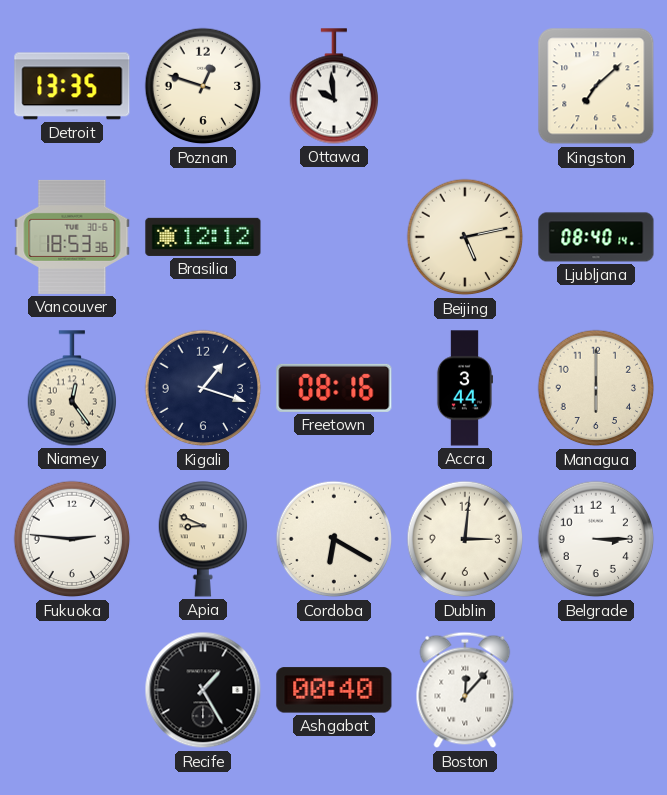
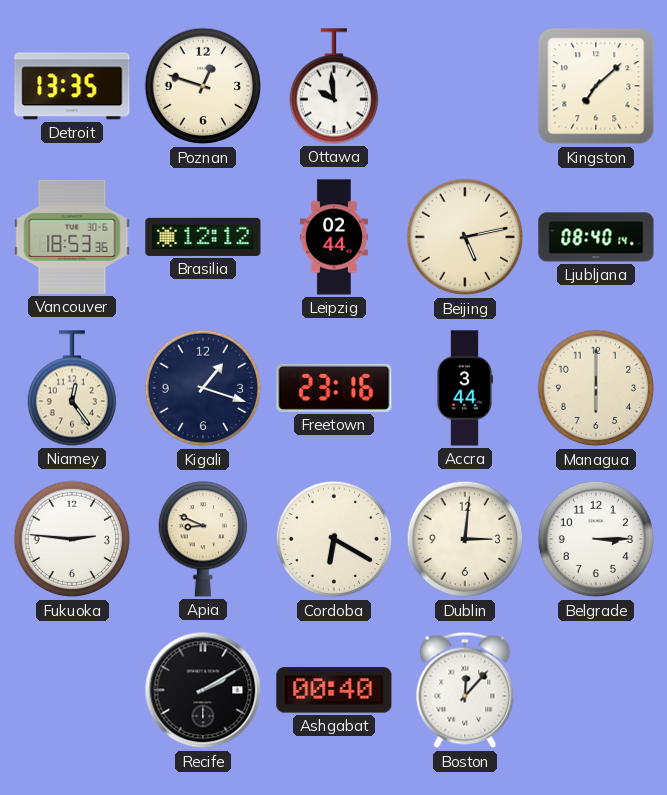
Leipzig: none -> 02:44 (334, 237)
Freetown: 08:16 -> 23:16 (334, 388)
Recife: 1:25 -> 2:10 (203, 690)
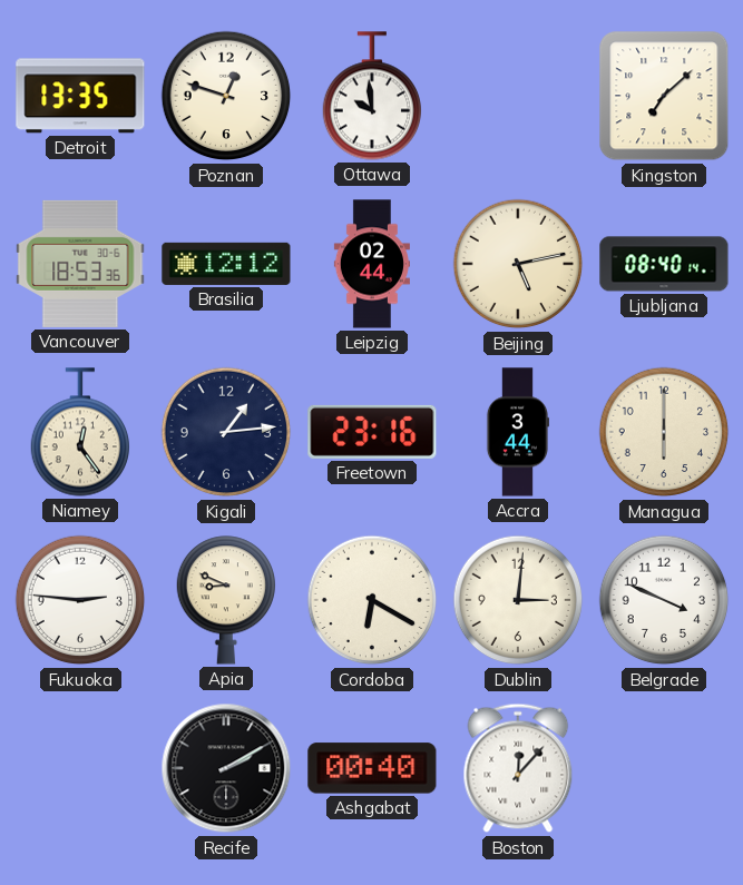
Kigali: 1:18 -> 1:14 (226, 432)
Belgrade: 3:15 -> 3:49 (664, 600)
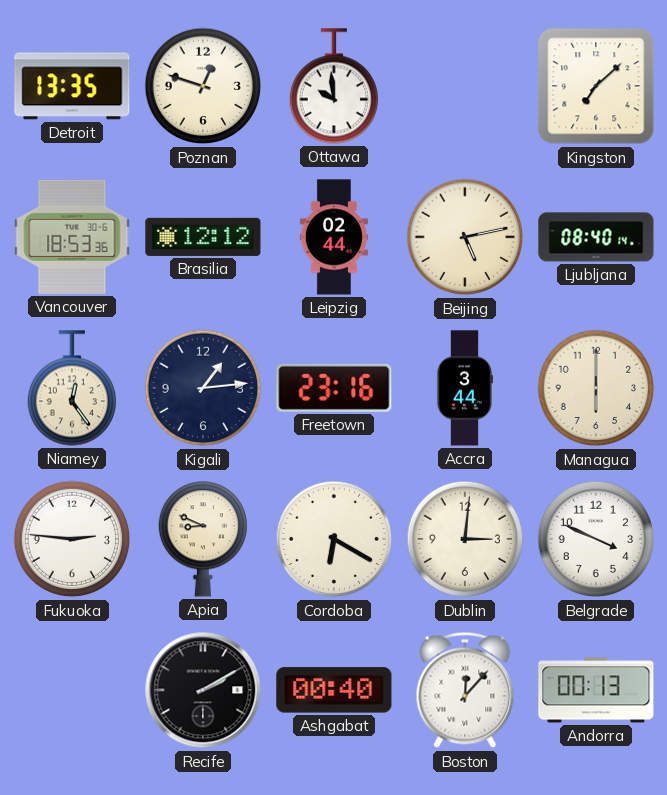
Andorra: none -> 00:13 (596, 690)
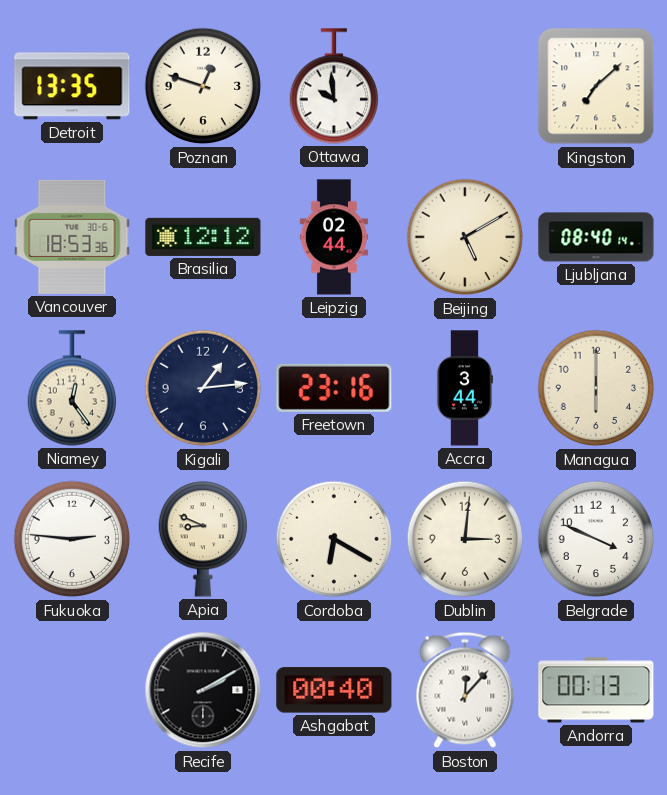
Beijing: 5:13 -> 5:10 (465, 237)
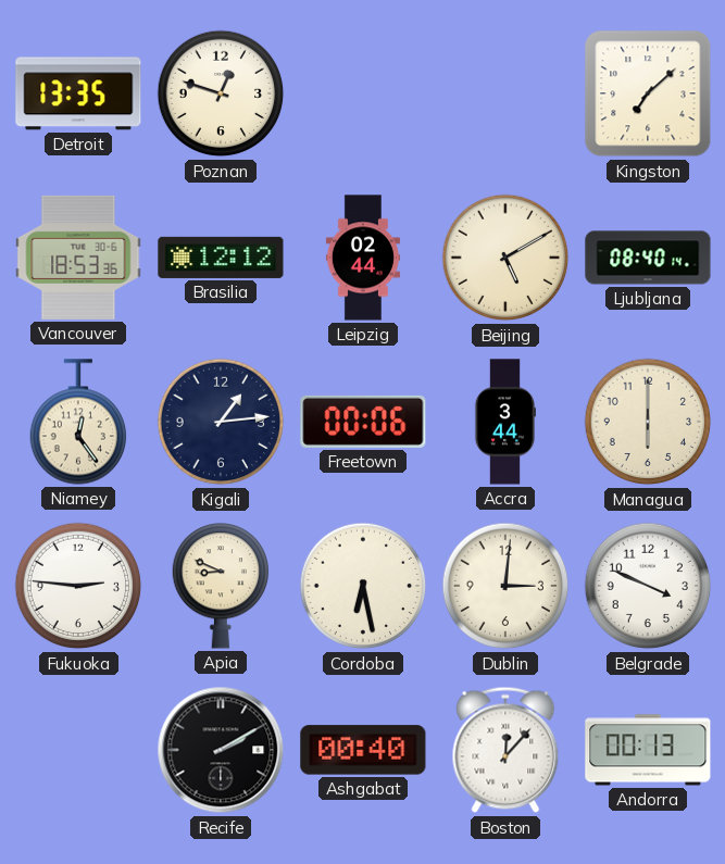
Ottawa: 9:59 -> none (333, 86)
Freetown: 23:16 -> 00:06 (363, 422)
Cordoba: 6:20 -> 6:28 (363, 586)
